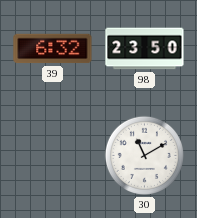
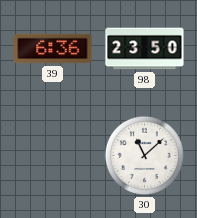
39: 6:32 -> 6:36 (53, 49)
30: 11:10 -> 11:08 (144, 155)
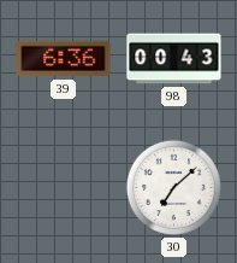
98: 23:50 -> 00:43 (174, 59)
30: 11:08 -> 7:08 (173, 187)
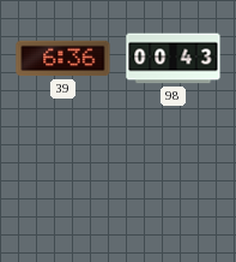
30: 7:08 -> none (173, 187)
